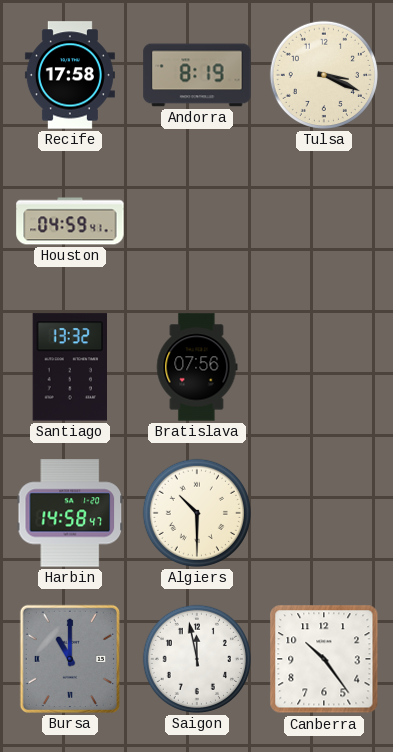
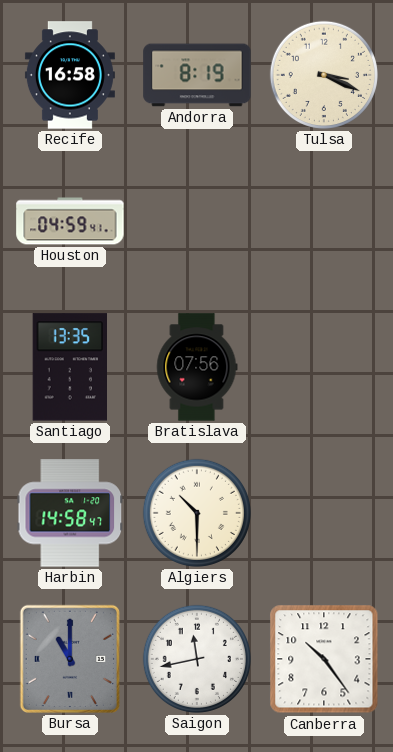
Recife: 17:58 -> 16:58 (70, 75)
Santiago: 13:32 -> 13:35 (70, 367)
Saigon: 11:58 -> 11:43 (197, 659)
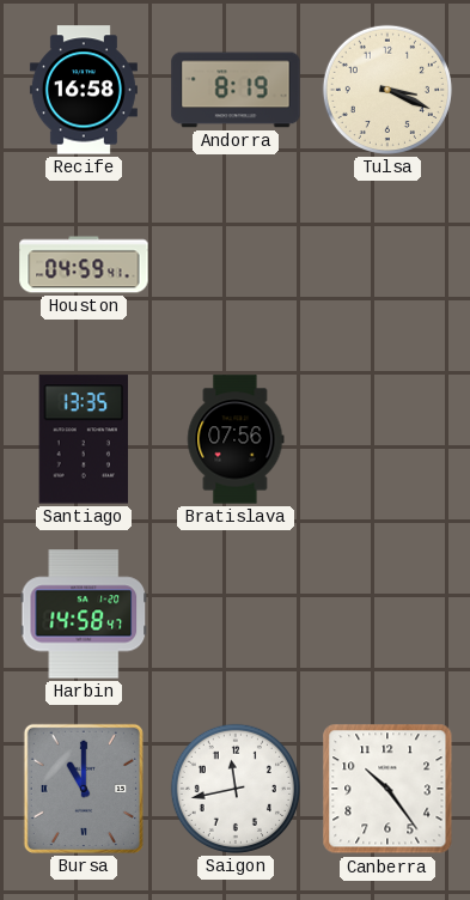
Algiers: 10:30 -> none (197, 513)
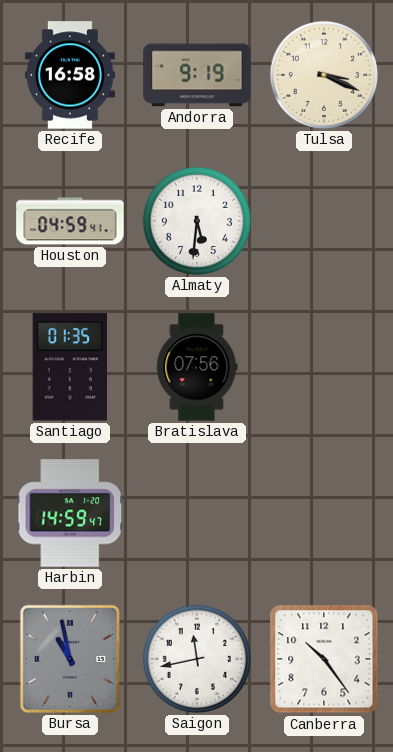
Andorra: 8:19 -> 9:19 (197, 75)
Almaty: none -> 5:31 (197, 221)
Santiago: 13:35 -> 01:35 (70, 367)
Harbin: 14:58 -> 14:59 (70, 513)
Bursa: 11:00 -> 10:58 (70, 659)
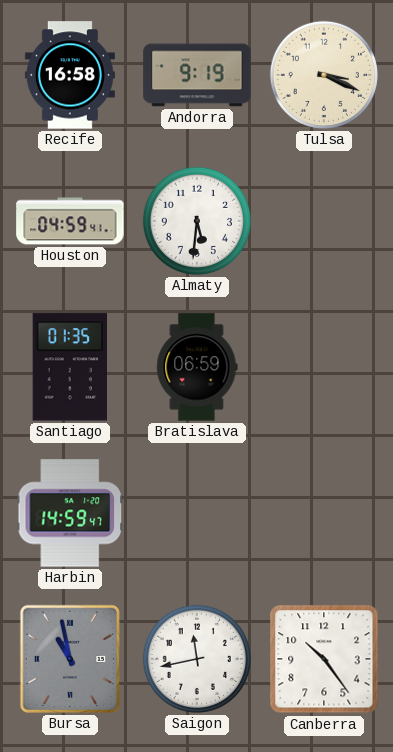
Bratislava: 07:56 -> 06:59 (197, 367)
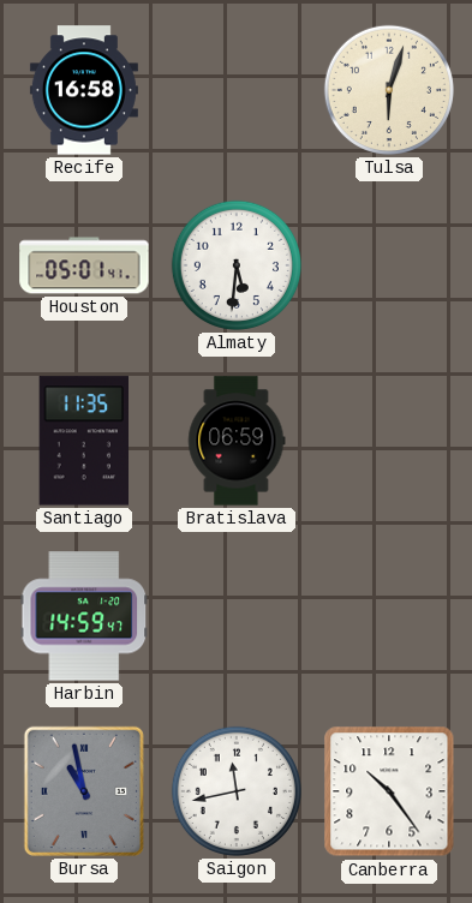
Andorra: 9:19 -> none (197, 75)
Tulsa: 3:19 -> 6:03 (389, 90)
Houston: 04:59 -> 05:01 (84, 265)
Santiago: 01:35 -> 11:35 (84, 441)
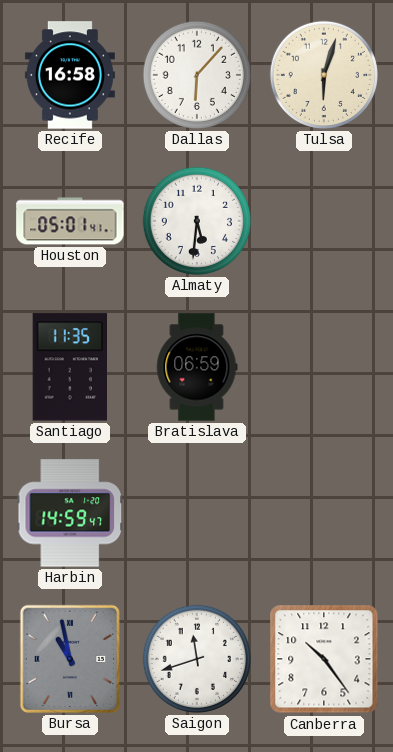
Dallas: none -> 6:07 (197, 75)
Saigon: 11:43 -> 11:42 (197, 659)
